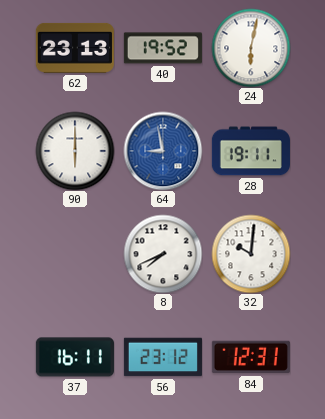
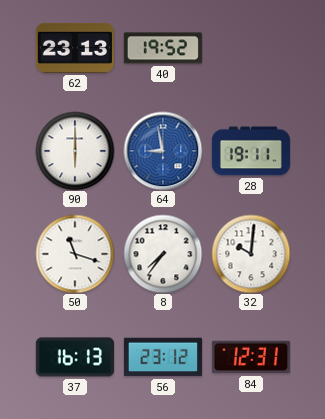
24: 6:02 -> none (251, 48)
50: none -> 11:18 (75, 254)
8: 7:41 -> 7:36 (163, 254)
37: 16:11 -> 16:13 (75, 357)
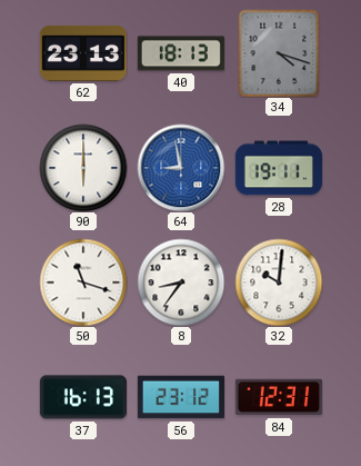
40: 19:52 -> 18:13 (181, 53)
34: none -> 4:18 (279, 53)
8: 7:36 -> 8:36 (181, 282)
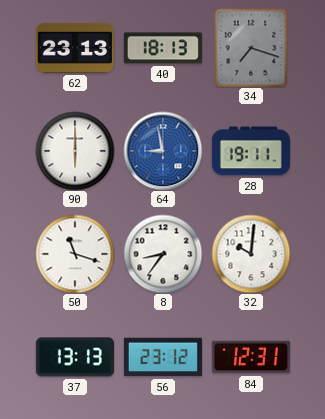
34: 4:18 -> 7:18 (251, 48)
37: 16:13 -> 13:13 (75, 357)
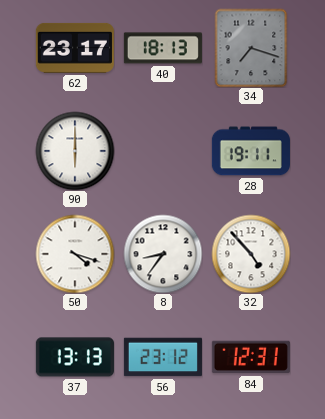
62: 23:13 -> 23:17 (75, 48)
64: 8:58 -> none (163, 151)
50: 11:18 -> 4:18 (75, 254)
32: 10:01 -> 4:53 (251, 254)
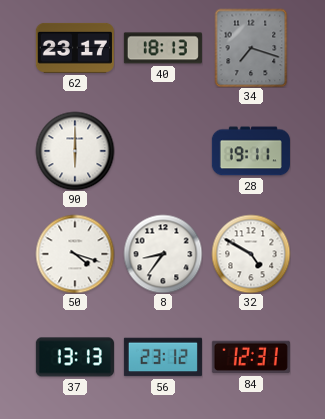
32: 4:53 -> 4:50 (251, 254)
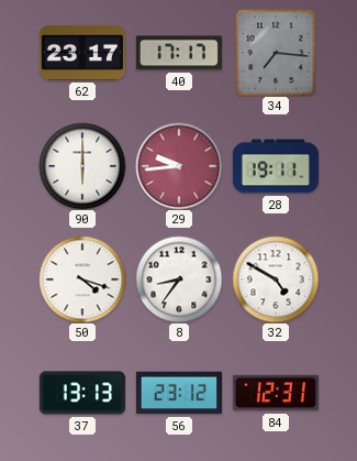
40: 18:13 -> 17:17 (179, 53)
34: 7:18 -> 7:16 (276, 53)
29: none -> 9:44 (179, 166)
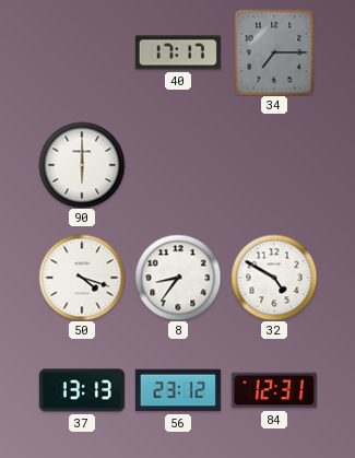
62: 23:17 -> none (82, 53)
34: 7:16 -> 7:15 (274, 52)
29: 9:44 -> none (179, 166)
28: 19:11 -> none (276, 166)
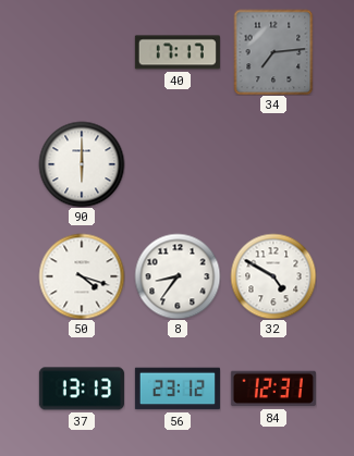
34: 7:15 -> 7:14 (273, 52)
